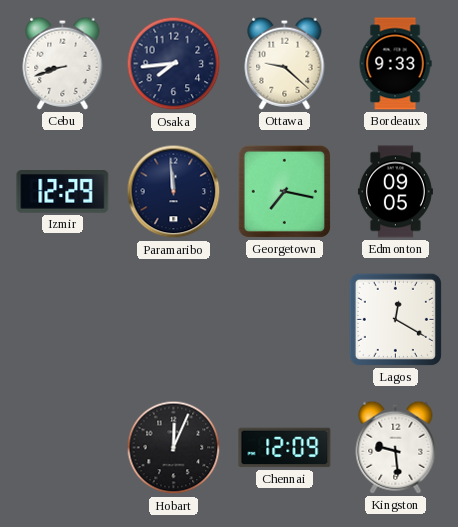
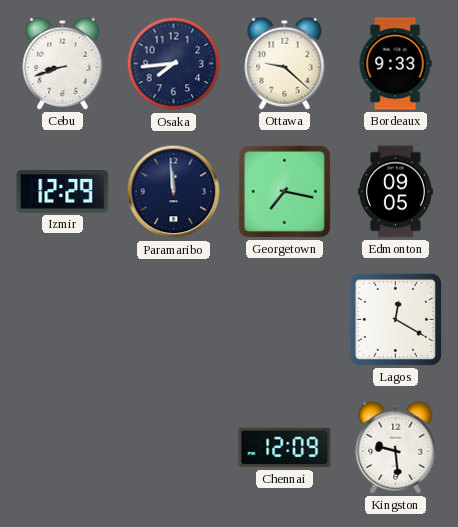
Hobart: 12:04 -> none (174, 448)
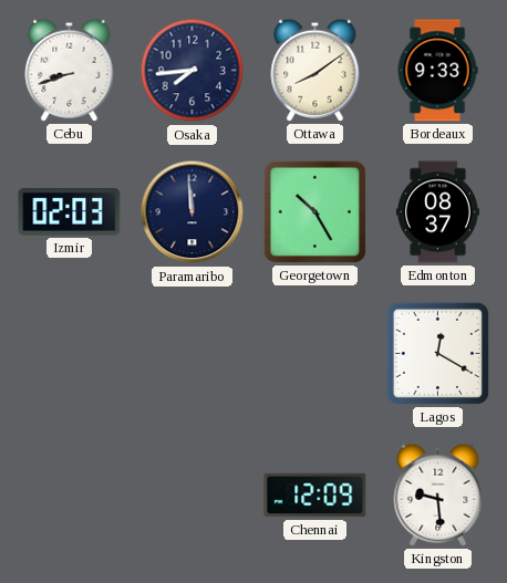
Ottawa: 9:22 -> 8:09 (315, 70)
Izmir: 12:29 -> 02:03 (70, 212)
Georgetown: 7:17 -> 10:25 (314, 211)
Edmonton: 09:05 -> 08:37 (437, 212)
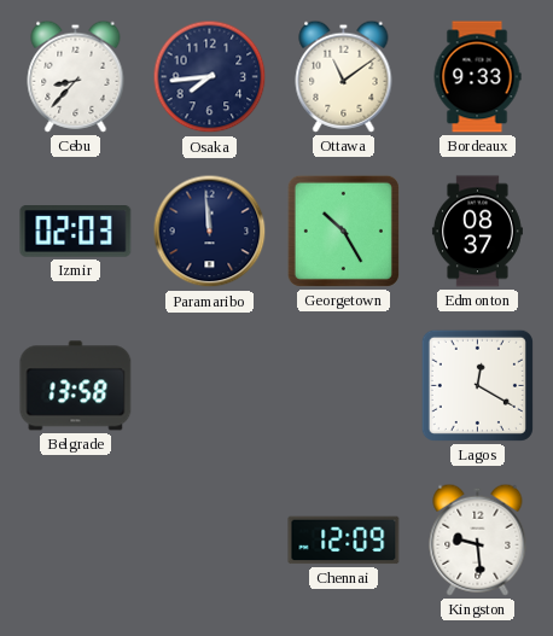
Cebu: 8:42 -> 8:37 (76, 76)
Ottawa: 8:09 -> 11:09 (344, 76)
Belgrade: none -> 13:58 (76, 386)
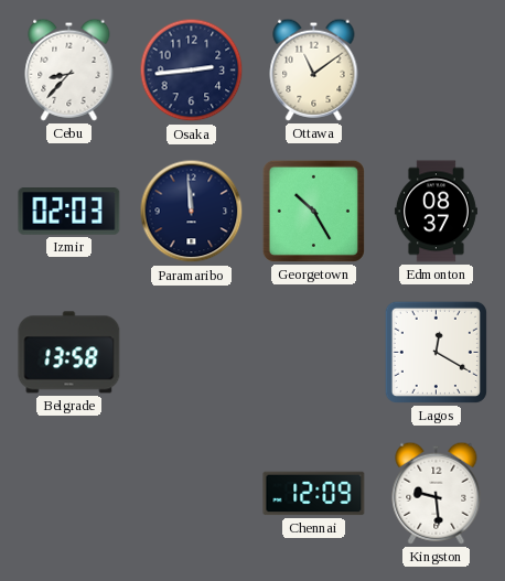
Osaka: 7:44 -> 2:44 (192, 71)
Bordeaux: 9:33 -> none (477, 77)
